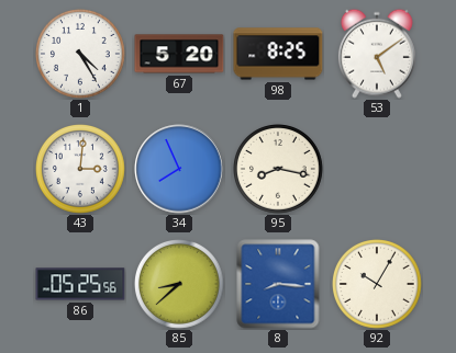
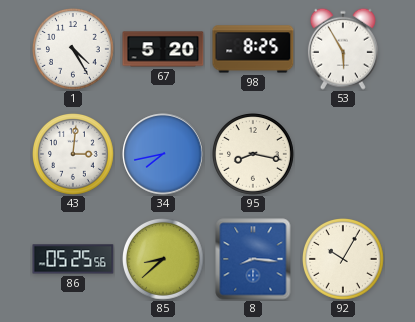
53: 5:09 -> 5:55 (343, 49)
34: 7:56 -> 7:43 (163, 154)
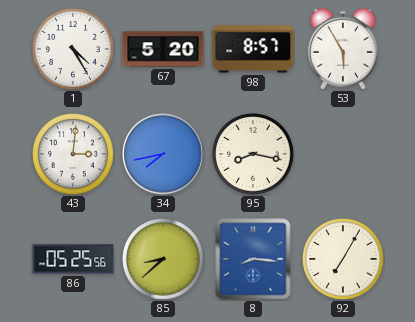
98: 8:25 -> 8:57 (253, 49)
92: 10:05 -> 7:05 (344, 260)
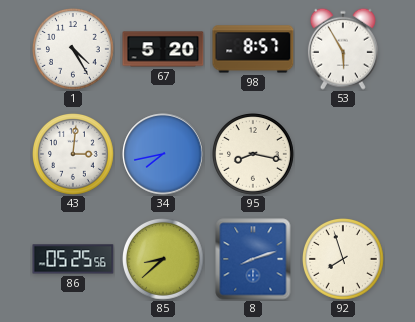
8: 8:16 -> 8:12 (253, 259)
92: 7:05 -> 7:57 (344, 260)
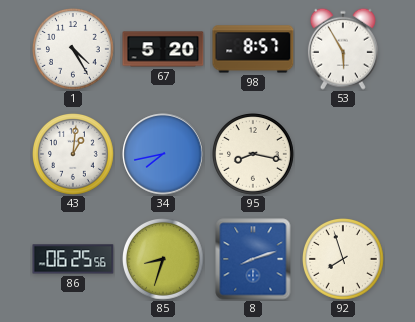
43: 3:01 -> 1:01 (74, 155)
86: 05:25 -> 06:25 (73, 259)
85: 8:38 -> 8:33 (164, 260)
